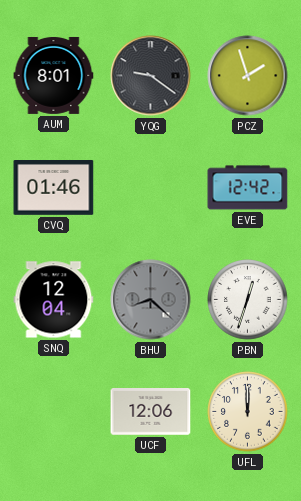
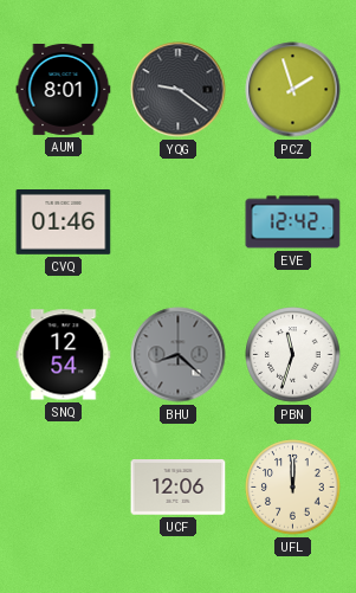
SNQ: 12:04 -> 12:54 (64, 355)
PBN: 12:33 -> 11:33 (293, 355)
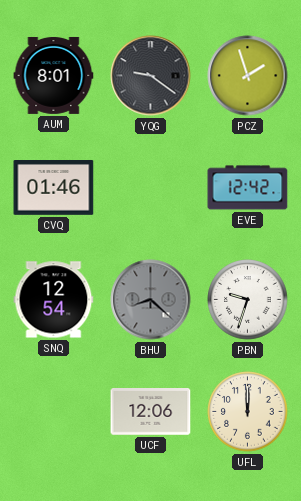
PBN: 11:33 -> 9:33 (248, 300)
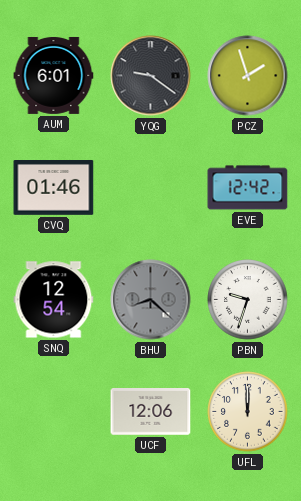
AUM: 8:01 -> 6:01 (54, 75)
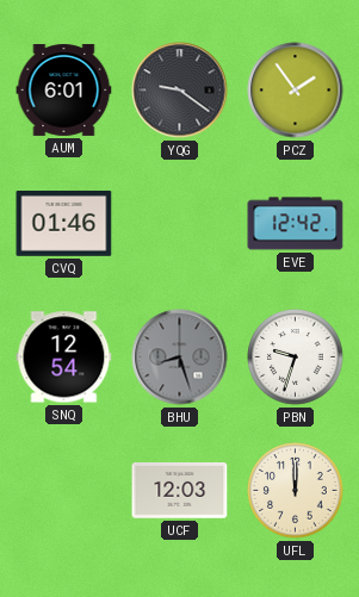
PCZ: 1:57 -> 1:54 (296, 91)
BHU: 8:22 -> 8:27 (180, 357)
UCF: 12:06 -> 12:03 (180, 491)
